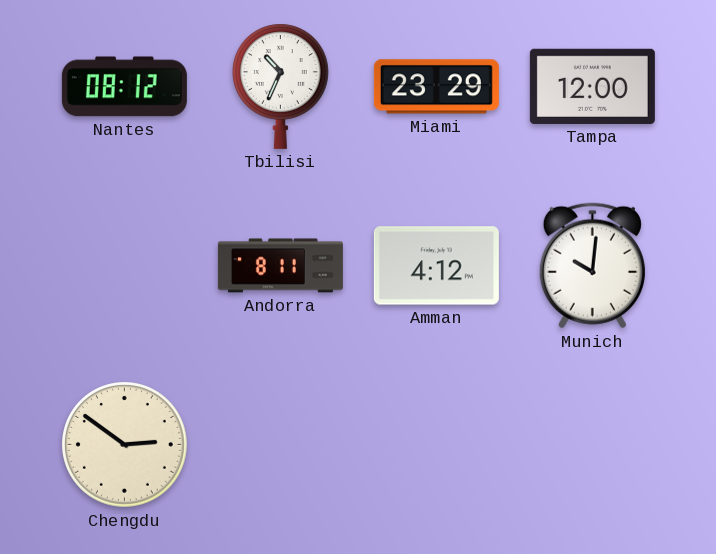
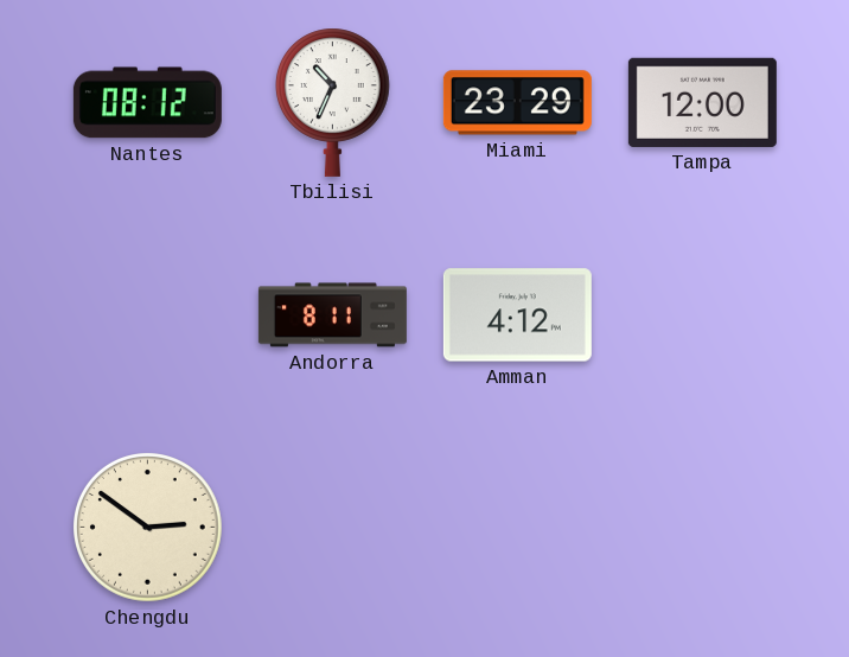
Munich: 10:01 -> none (592, 266)
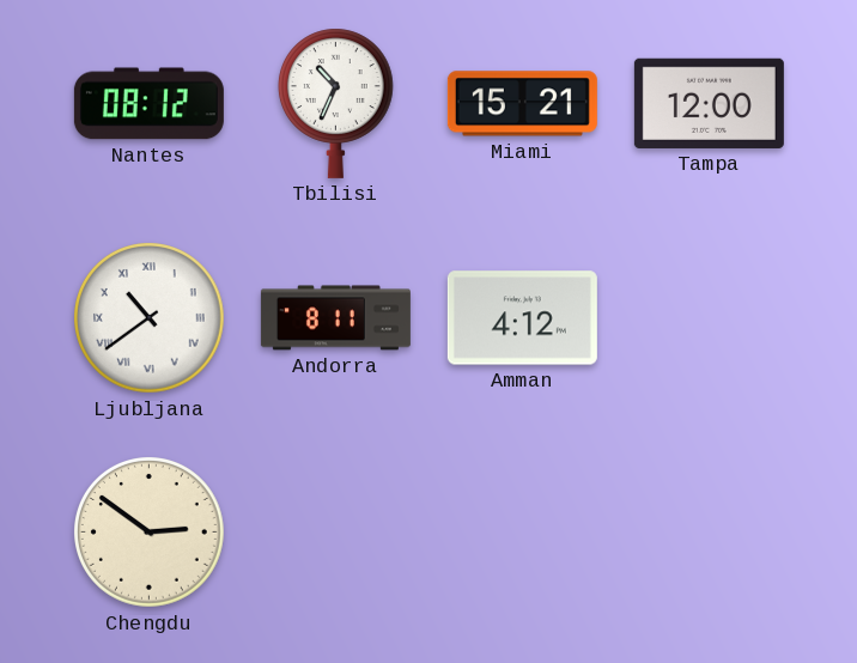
Miami: 23:29 -> 15:21 (522, 104)
Ljubljana: none -> 10:39 (150, 318)
